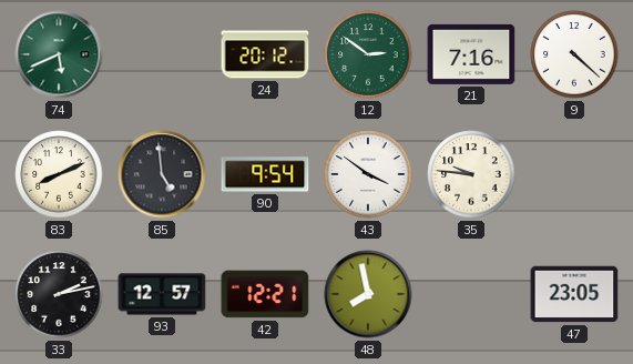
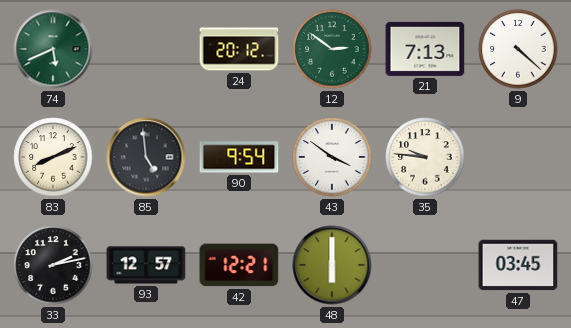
21: 7:16 -> 7:13 (425, 49)
48: 7:58 -> 6:00 (332, 265)
47: 23:05 -> 03:45 (518, 265)
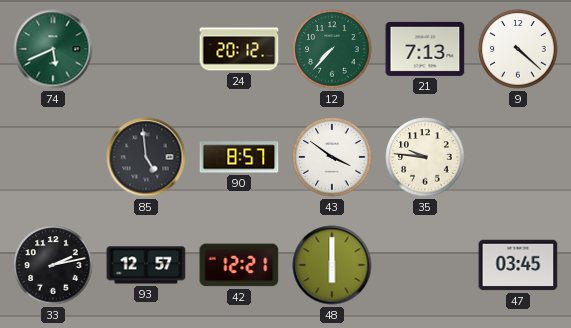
12: 2:51 -> 7:37 (332, 49)
83: 8:11 -> none (53, 157)
90: 9:54 -> 8:57 (239, 157)
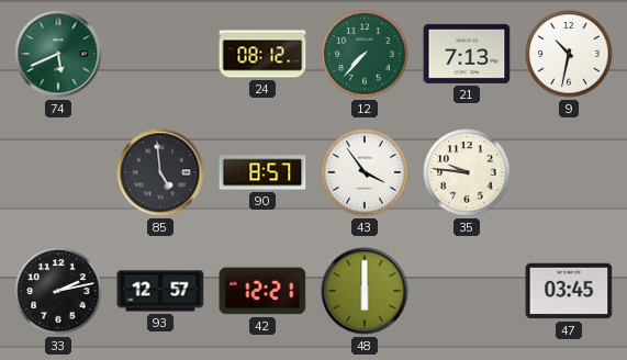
24: 20:12 -> 08:12 (262, 54)
9: 4:22 -> 10:32 (569, 54)
43: 3:51 -> 3:54 (365, 172)
